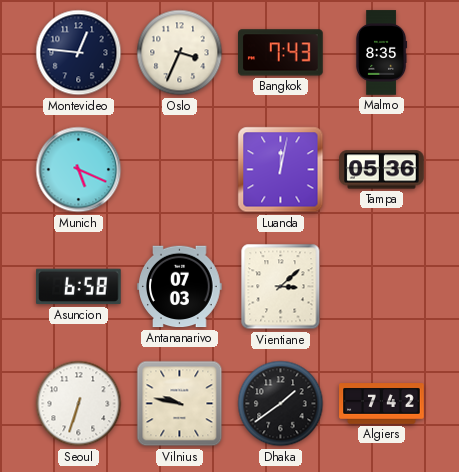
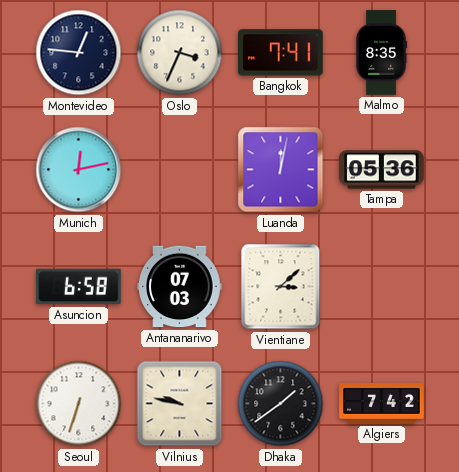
Bangkok: 7:43 -> 7:41 (281, 53)
Munich: 5:19 -> 12:13 (79, 170)
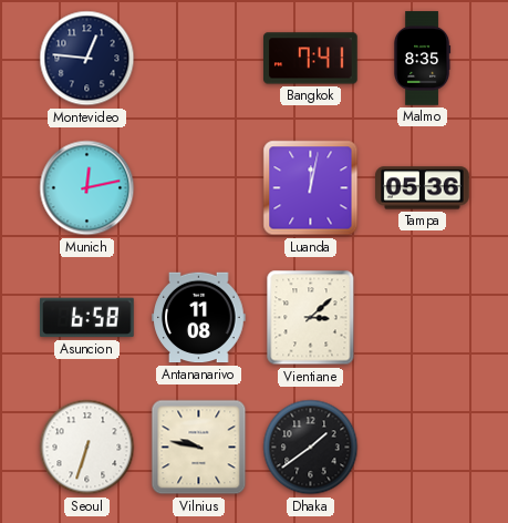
Oslo: 3:34 -> none (180, 53)
Antananarivo: 07:03 -> 11:08 (199, 318)
Algiers: 7:42 -> none (382, 404)
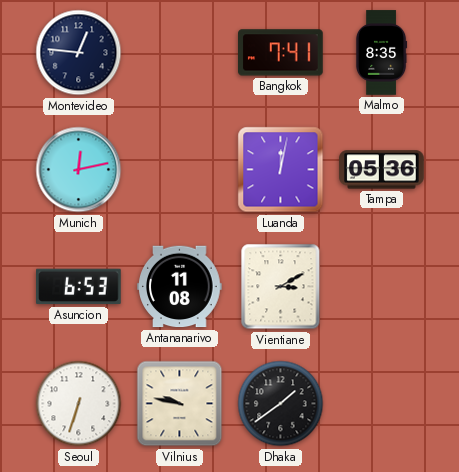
Asuncion: 6:58 -> 6:53 (79, 287)
Vientiane: 3:08 -> 3:10 (281, 287)
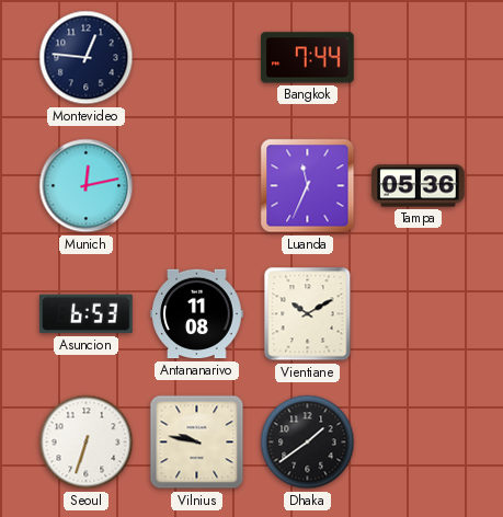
Bangkok: 7:41 -> 7:44 (308, 58)
Malmo: 8:35 -> none (381, 53)
Luanda: 12:02 -> 11:34 (308, 186)
Vientiane: 3:10 -> 10:10 (308, 314)
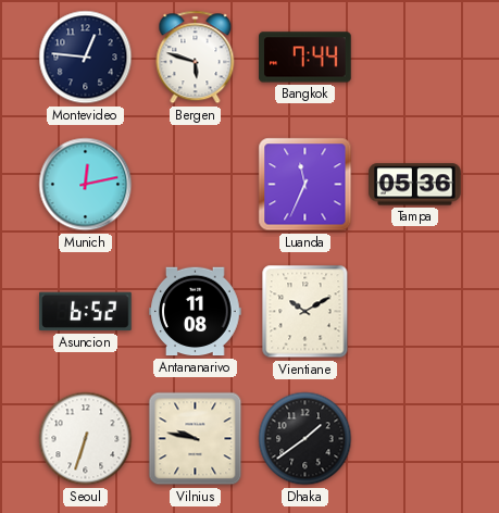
Bergen: none -> 5:48 (196, 58)
Asuncion: 6:53 -> 6:52 (86, 312)
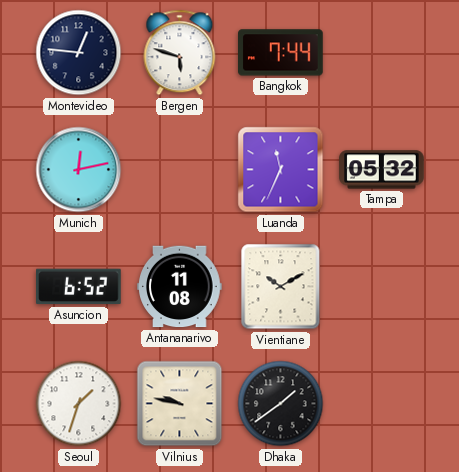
Tampa: 05:36 -> 05:32 (382, 170)
Seoul: 6:33 -> 1:33 (79, 404)
